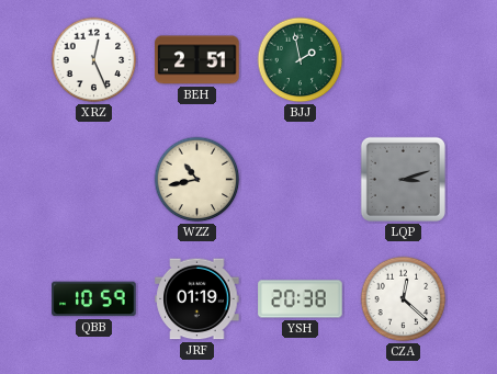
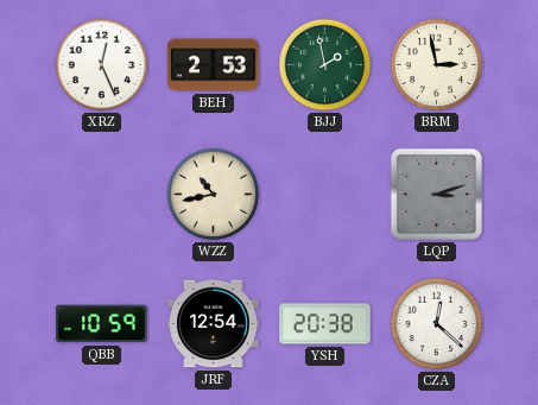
BEH: 2:51 -> 2:53 (214, 65)
BRM: none -> 2:58 (437, 65)
JRF: 01:19 -> 12:54 (214, 324)
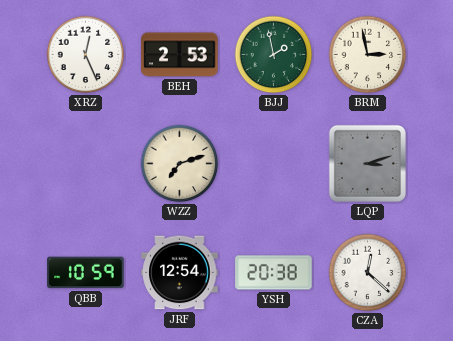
WZZ: 10:43 -> 7:12 (180, 164)
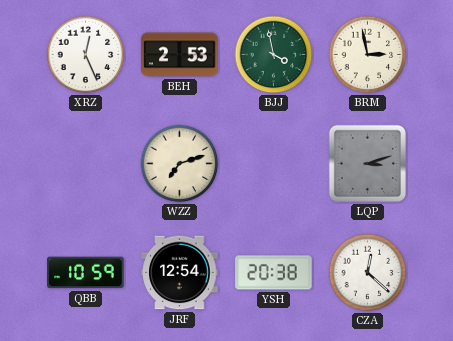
BJJ: 1:58 -> 3:58 (274, 55)
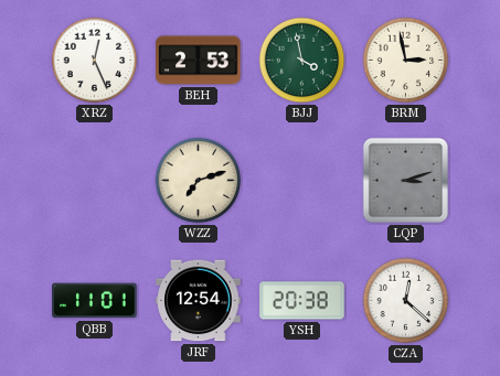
QBB: 10:59 -> 11:01 (95, 301)
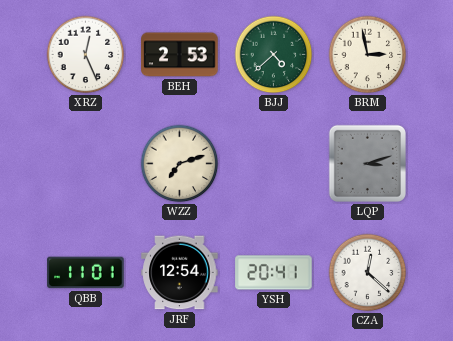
BJJ: 3:58 -> 4:38 (274, 55)
YSH: 20:38 -> 20:41 (274, 273)
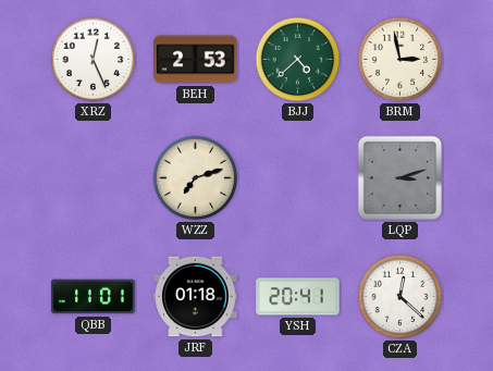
JRF: 12:54 -> 01:18 (196, 297)
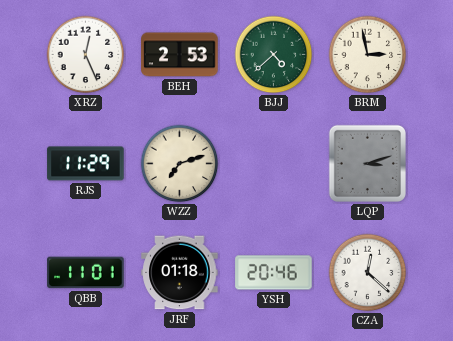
RJS: none -> 11:29 (86, 164)
YSH: 20:41 -> 20:46 (274, 273)
